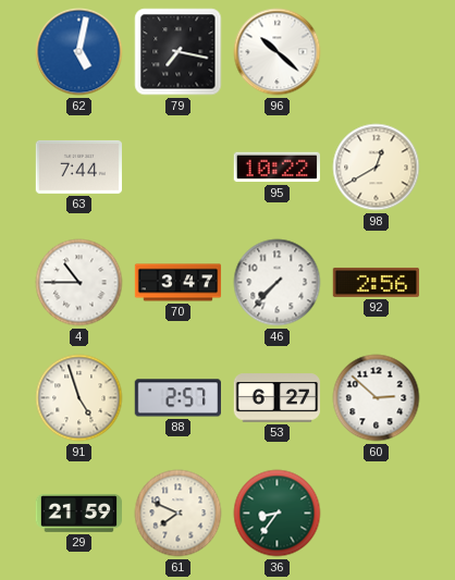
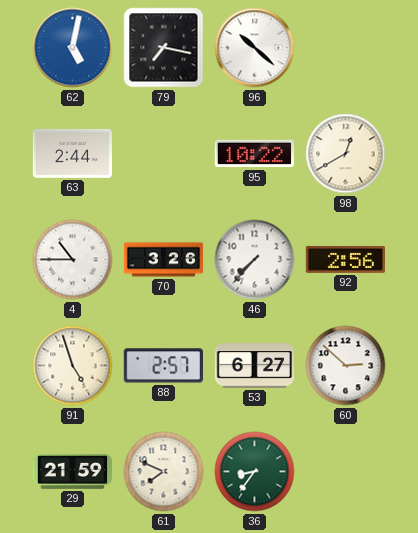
63: 7:44 -> 2:44 (72, 153)
70: 3:47 -> 3:26 (164, 260)
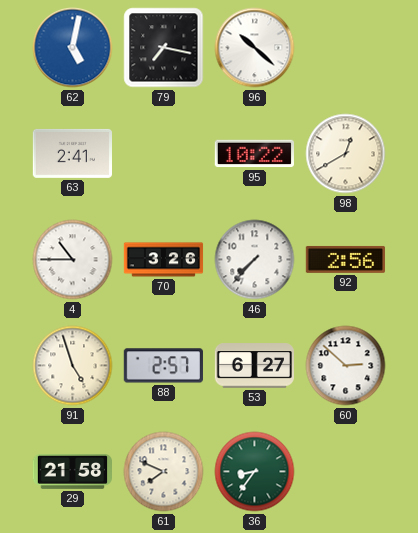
63: 2:44 -> 2:41 (72, 153)
29: 21:59 -> 21:58 (72, 472)
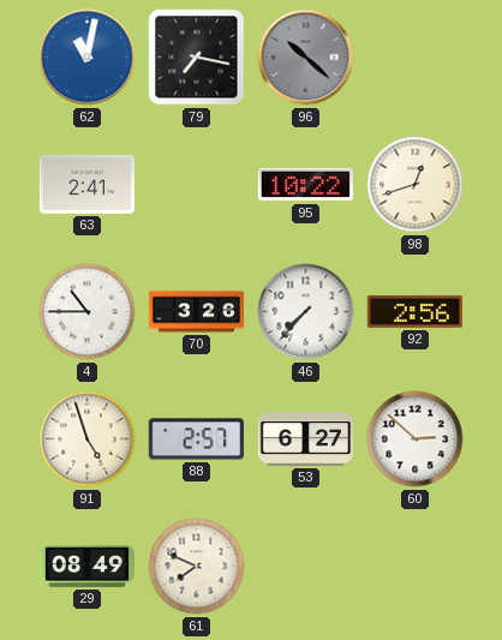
62: 5:02 -> 11:02 (88, 58)
96 dial: white -> grey (306, 58)
98: 12:40 -> 12:42 (416, 185)
29: 21:58 -> 08:49 (86, 567)
36: 8:36 -> none (255, 472)
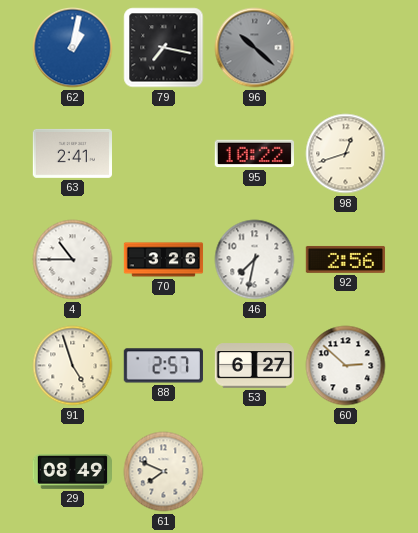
62: 11:02 -> 1:02 (73, 48)
46: 7:37 -> 7:32 (255, 260)
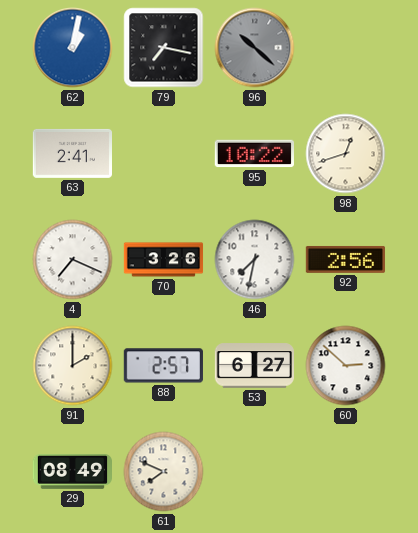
4: 10:45 -> 7:19 (73, 260)
91: 4:57 -> 2:00 (73, 366)
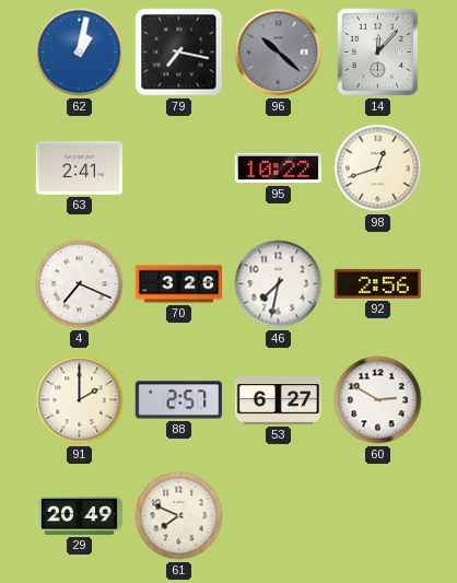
14: none -> 12:07 (378, 53)
60: 2:52 -> 2:50 (378, 400)
29: 08:49 -> 20:49 (79, 516)
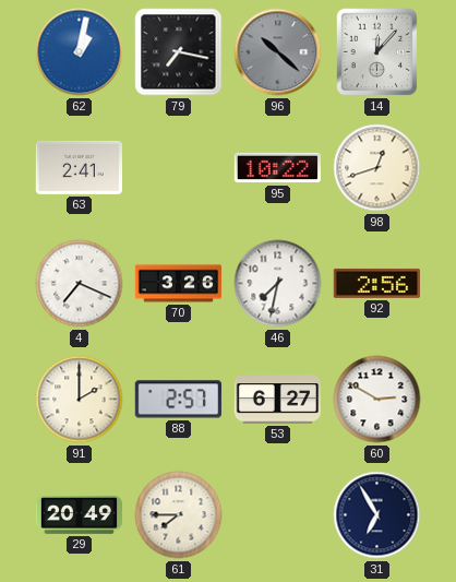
61: 7:49 -> 7:45 (179, 515)
31: none -> 6:55 (377, 515)
